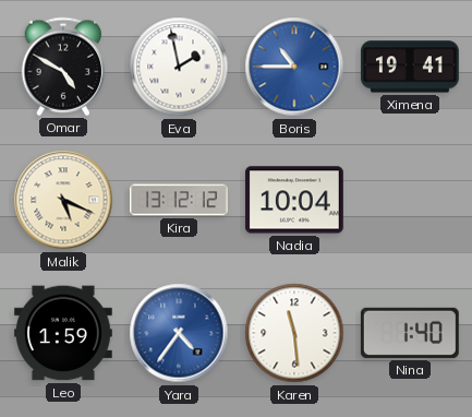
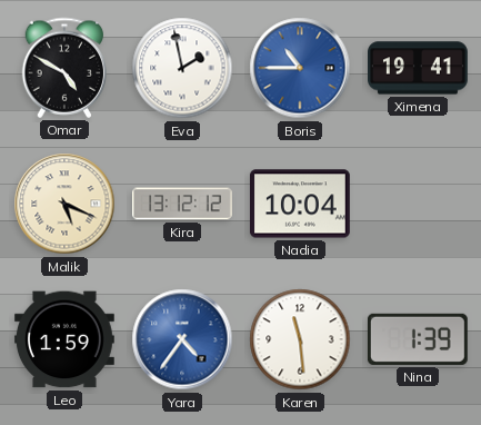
Nina: 1:40 -> 1:39 (418, 339)
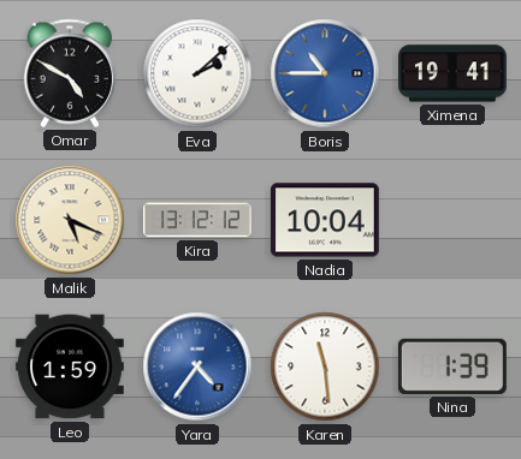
Eva: 1:58 -> 2:08 (197, 73)
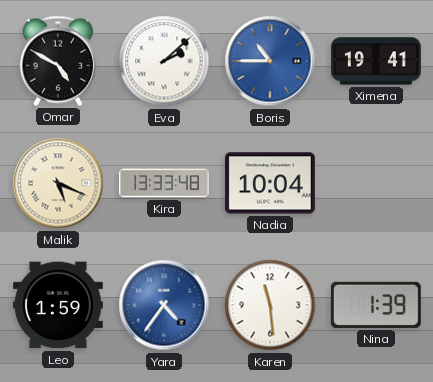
Kira: 13:12 -> 13:33 (165, 183)
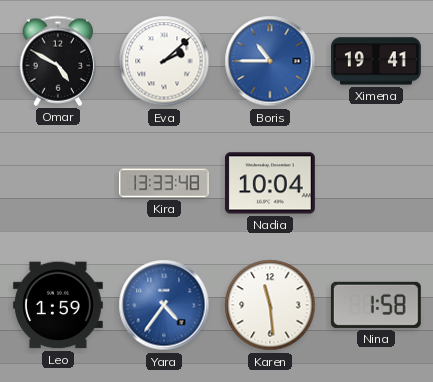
Malik: 5:19 -> none (58, 183)
Nina: 1:39 -> 1:58 (376, 305)
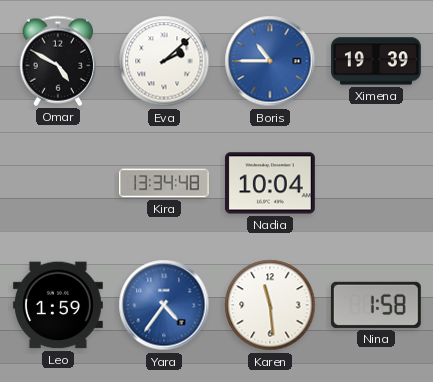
Ximena: 19:41 -> 19:39 (377, 61)
Kira: 13:33 -> 13:34 (165, 183)
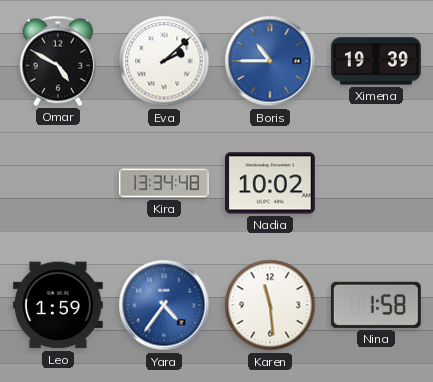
Nadia: 10:04 -> 10:02 (270, 183)
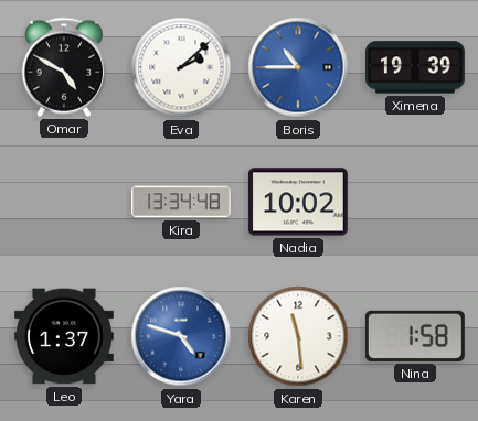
Leo: 1:59 -> 1:37 (64, 336)
Yara: 4:36 -> 4:48 (181, 336)
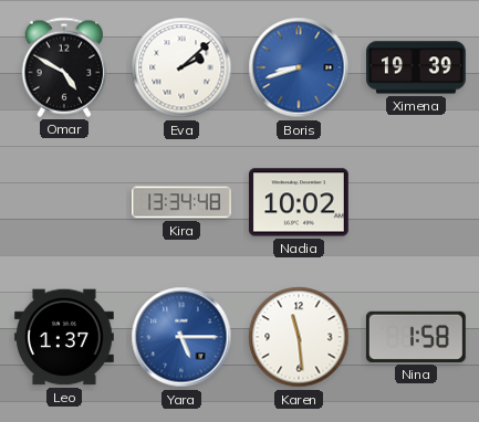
Boris: 10:45 -> 8:42 (299, 67)
Yara: 4:48 -> 5:15 (181, 337)
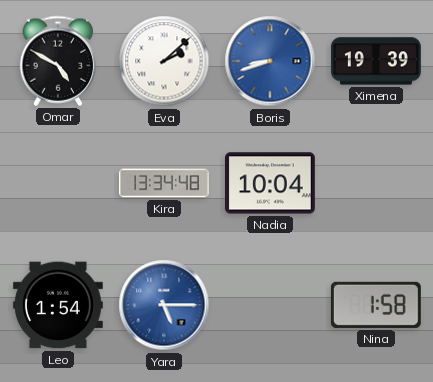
Nadia: 10:02 -> 10:04 (270, 183)
Leo: 1:37 -> 1:54 (58, 305)
Karen: 11:29 -> none (299, 337)
